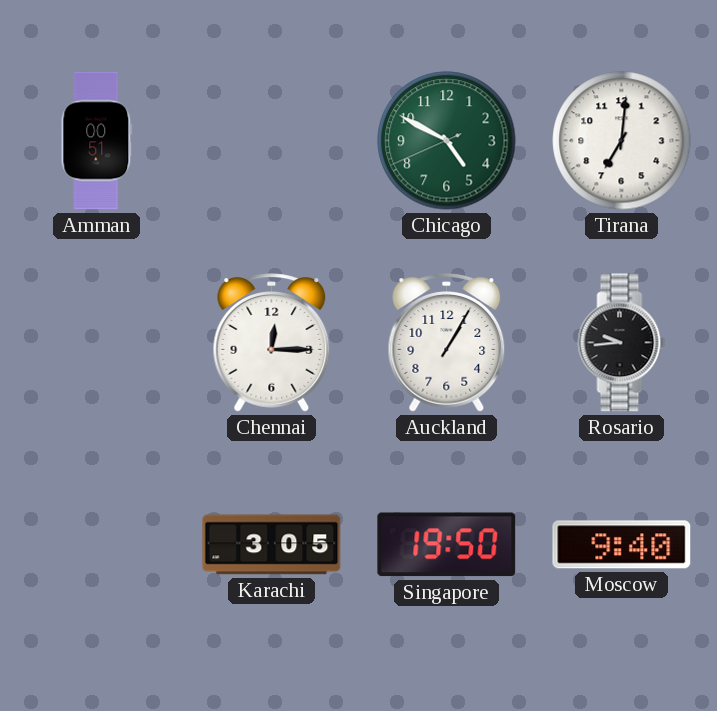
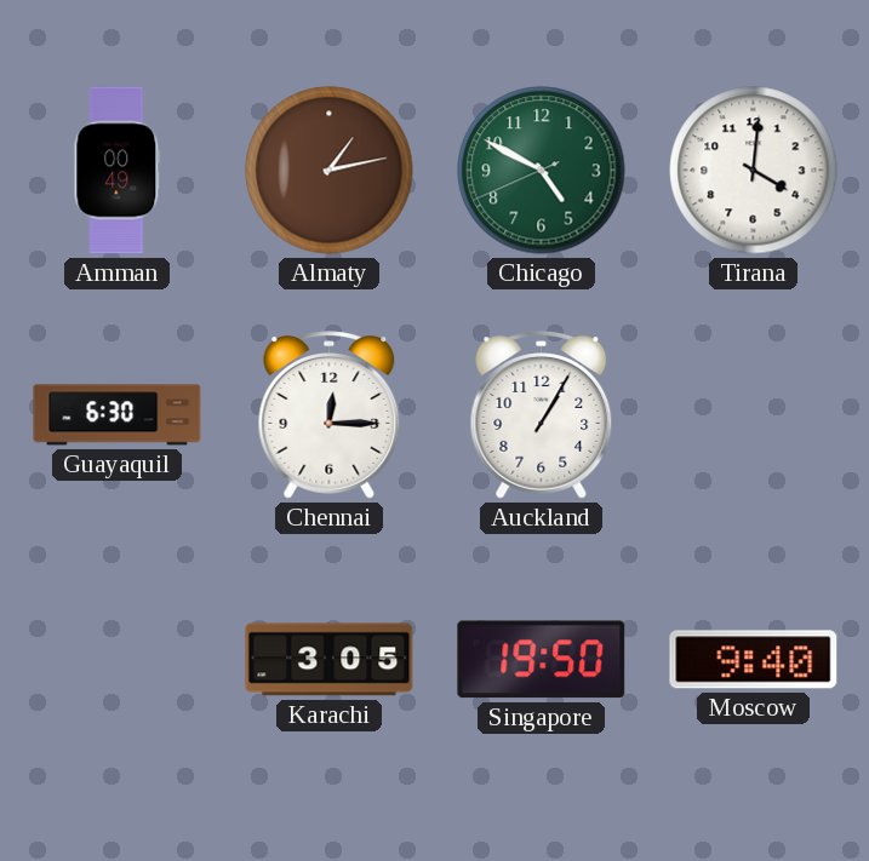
Amman: 00:51 -> 00:49 (118, 171)
Almaty: none -> 1:13 (330, 171)
Tirana: 7:01 -> 4:01 (754, 171)
Guayaquil: none -> 6:30 (118, 415)
Rosario: 9:44 -> none (622, 343)
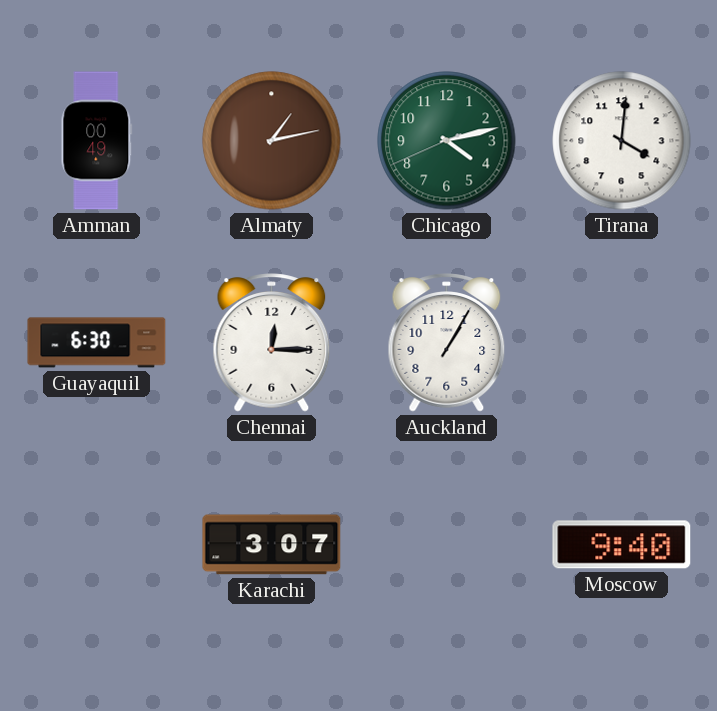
Chicago: 4:49 -> 4:12 (447, 141)
Karachi: 3:05 -> 3:07 (272, 545)
Singapore: 19:50 -> none (542, 660)
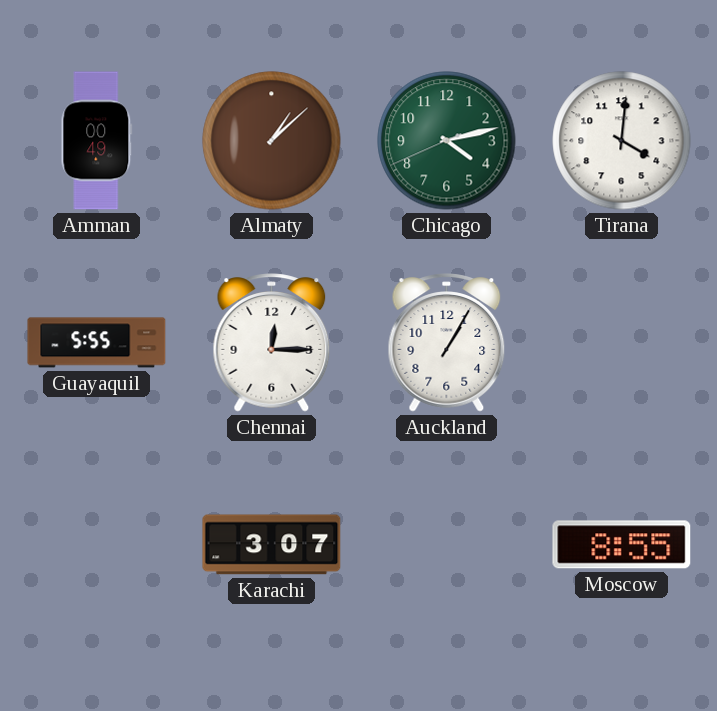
Almaty: 1:13 -> 1:08 (272, 141)
Guayaquil: 6:30 -> 5:55 (97, 343)
Moscow: 9:40 -> 8:55 (622, 545)
